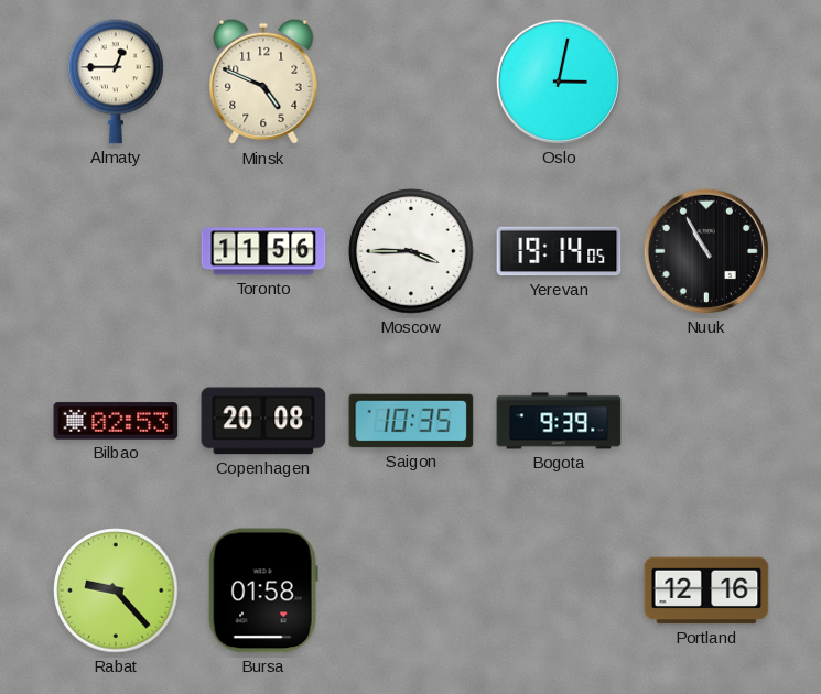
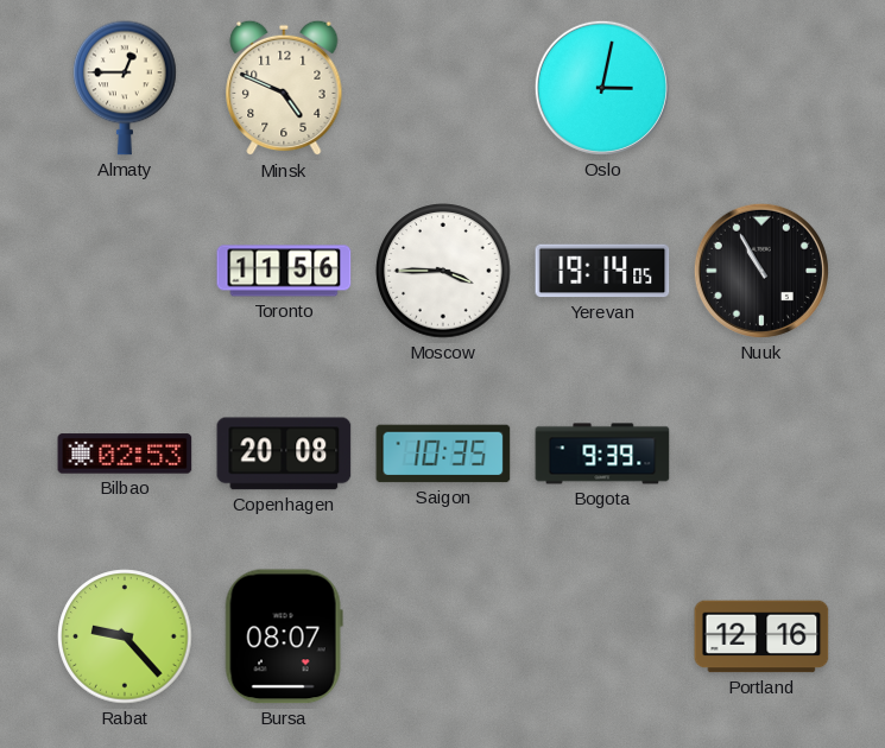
Bursa: 01:58 -> 08:07 (284, 636)
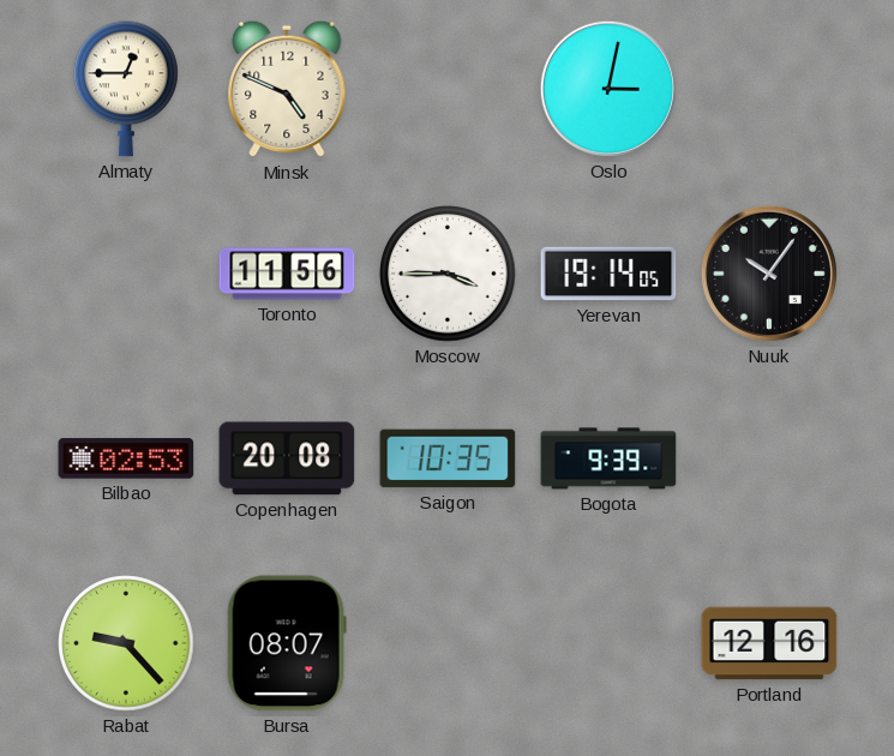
Nuuk: 10:55 -> 10:06 (769, 274)
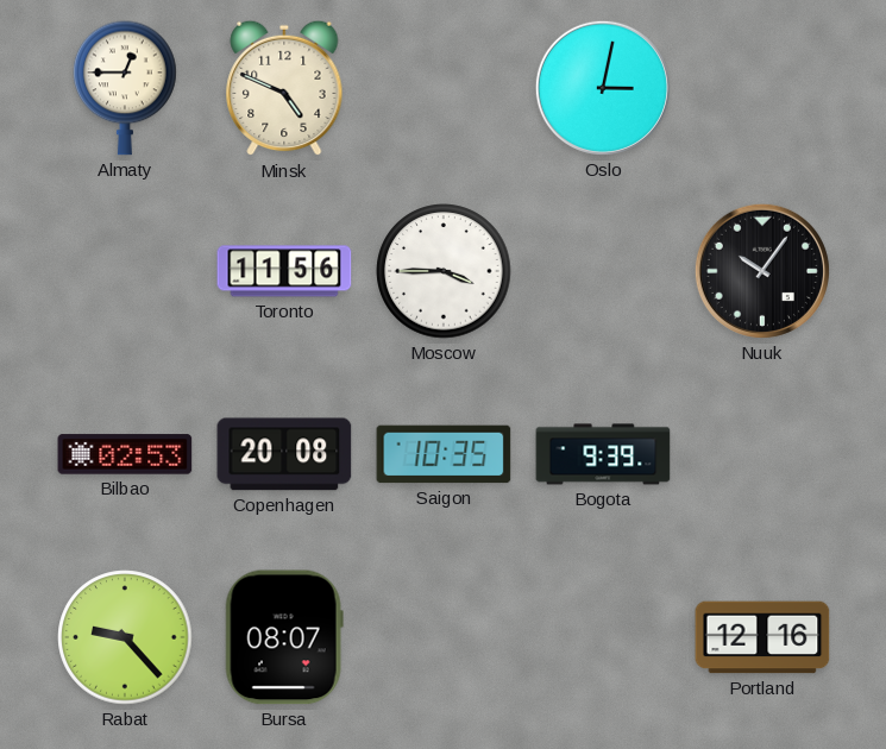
Yerevan: 19:14 -> none (608, 274)
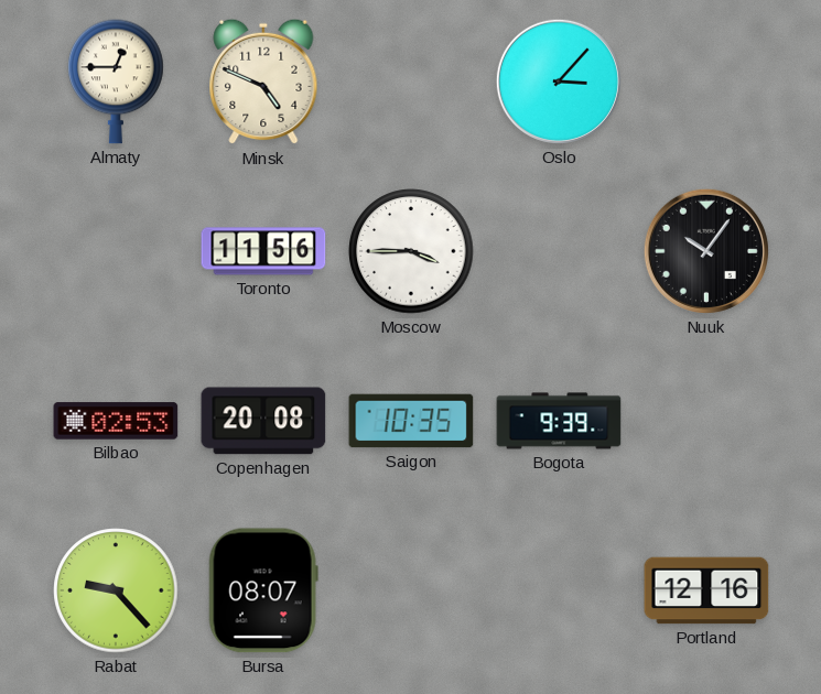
Oslo: 3:02 -> 3:07 (559, 82)
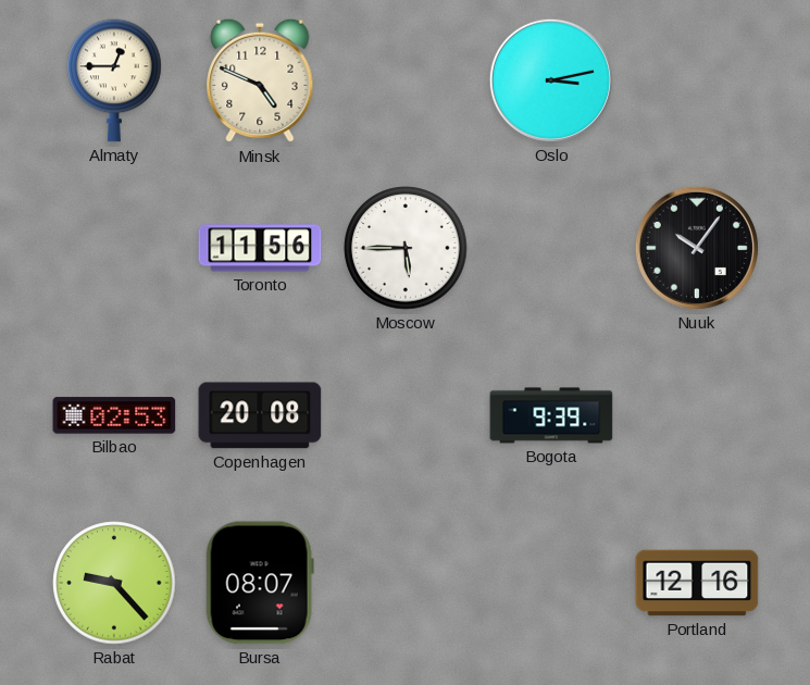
Oslo: 3:07 -> 3:13 (551, 80)
Moscow: 3:45 -> 5:45 (406, 248)
Saigon: 10:35 -> none (411, 421)
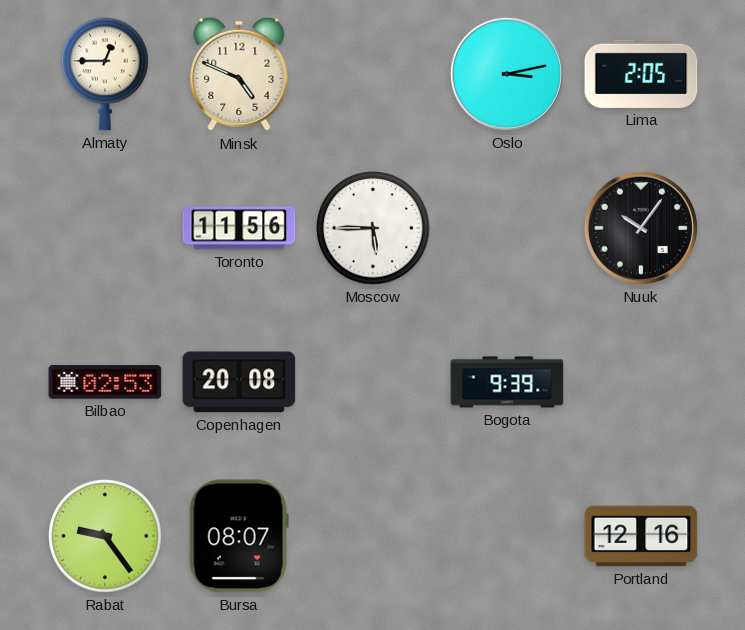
Lima: none -> 2:05 (641, 74)
Rabat: 9:23 -> 9:24 (105, 536)
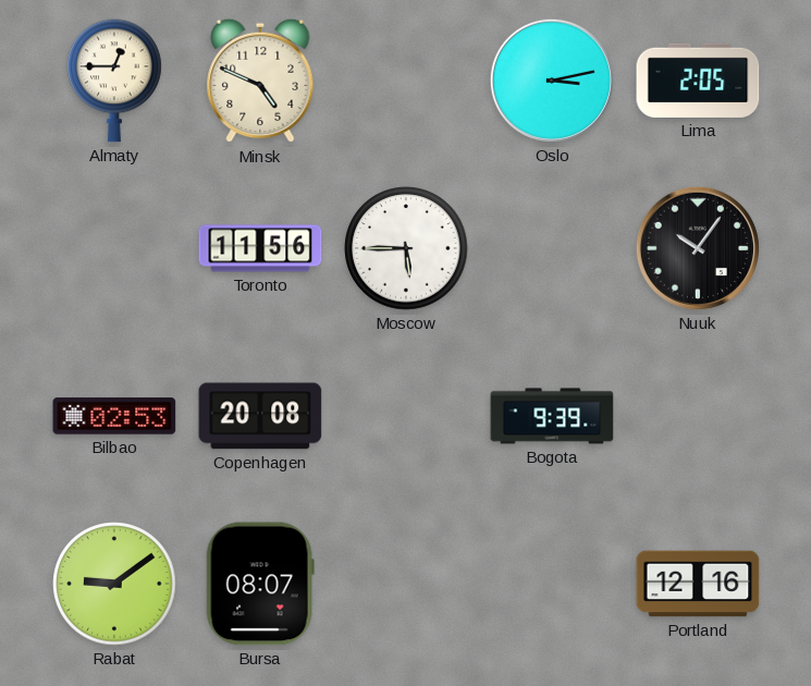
Rabat: 9:24 -> 9:09 (114, 584)
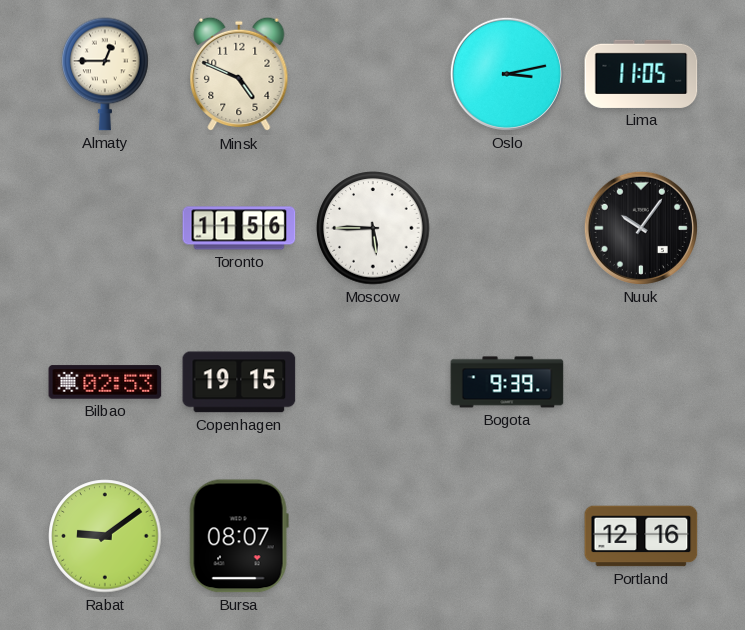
Lima: 2:05 -> 11:05 (641, 74)
Copenhagen: 20:08 -> 19:15 (239, 382)
